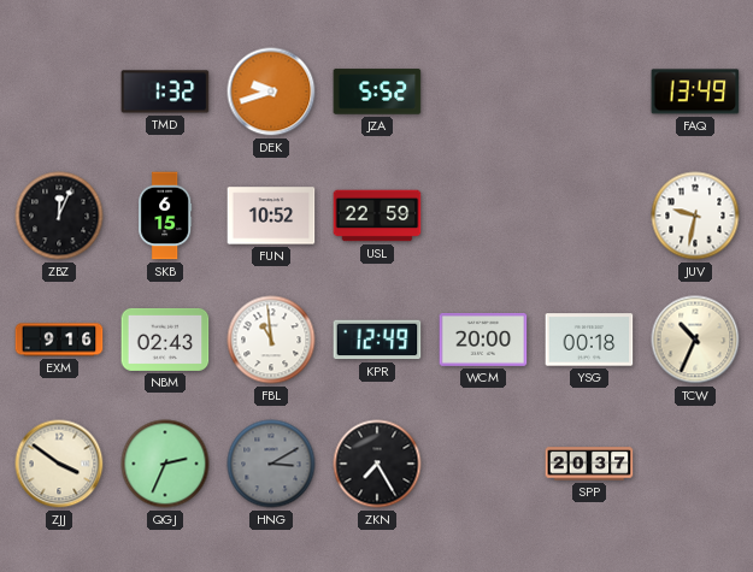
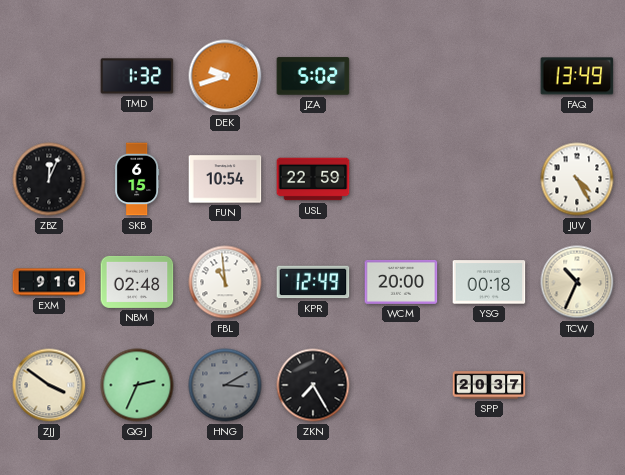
JZA: 5:52 -> 5:02 (313, 76)
FUN: 10:52 -> 10:54 (225, 179)
JUV: 9:32 -> 4:25 (577, 179)
NBM: 02:43 -> 02:48 (137, 282)
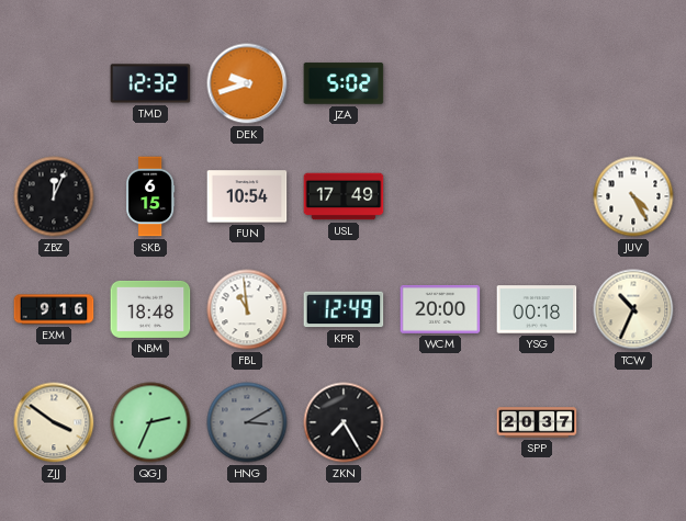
TMD: 1:32 -> 12:32 (150, 83)
FAQ: 13:49 -> none (577, 76)
USL: 22:59 -> 17:49 (344, 196)
NBM: 02:48 -> 18:48 (150, 309)
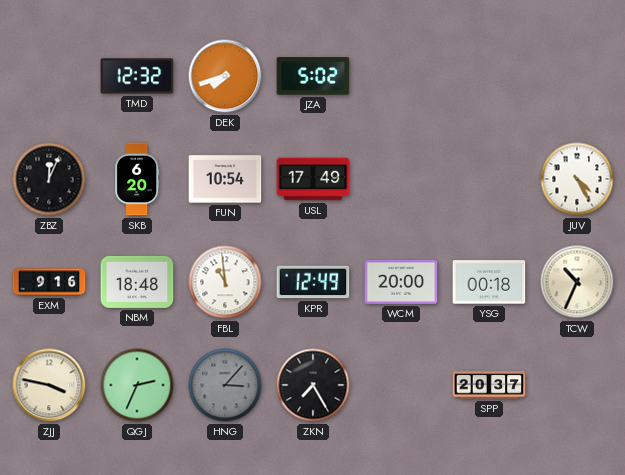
DEK: 9:42 -> 7:42 (225, 76)
SKB: 6:15 -> 6:20 (137, 179)
ZJJ: 3:51 -> 3:47 (49, 385)
HNG: 3:10 -> 3:07 (225, 385)
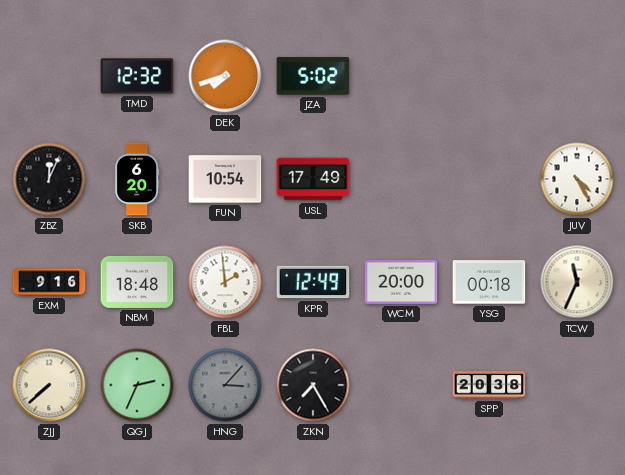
FBL: 10:59 -> 1:59 (225, 282)
TCW: 10:34 -> 11:34 (577, 282)
ZJJ: 3:47 -> 7:38 (49, 385)
SPP: 20:37 -> 20:38 (489, 385)
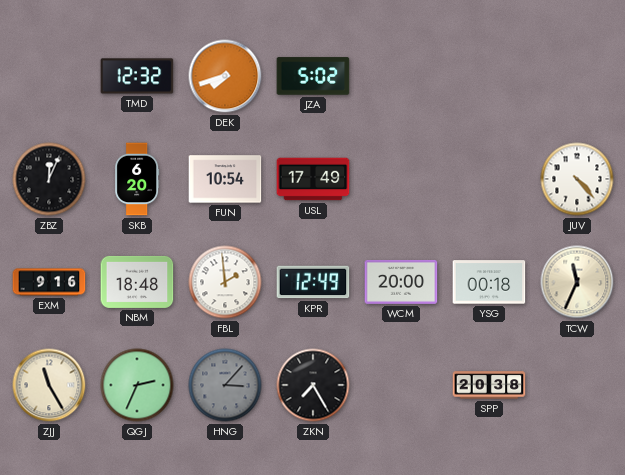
JUV: 4:25 -> 4:23 (577, 179)
ZJJ: 7:38 -> 11:25 (49, 385)
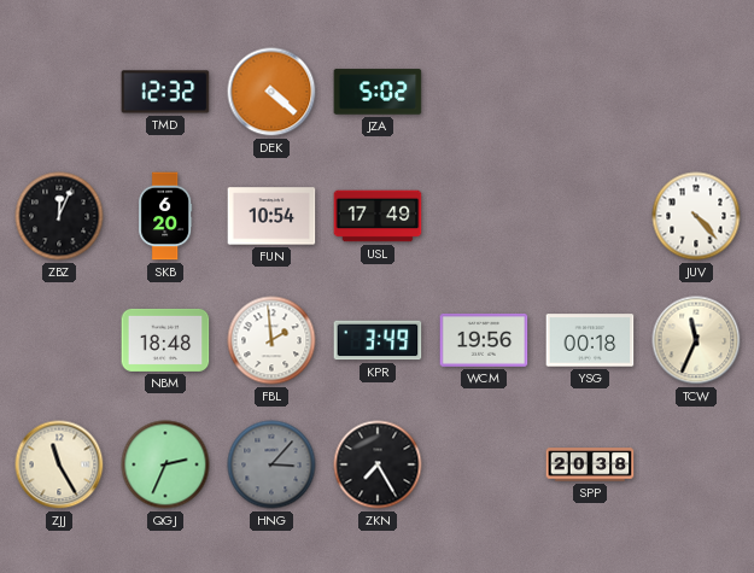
DEK: 7:42 -> 4:22 (271, 92)
EXM: 9:16 -> none (49, 282)
KPR: 12:49 -> 3:49 (378, 340)
WCM: 20:00 -> 19:56 (484, 340)
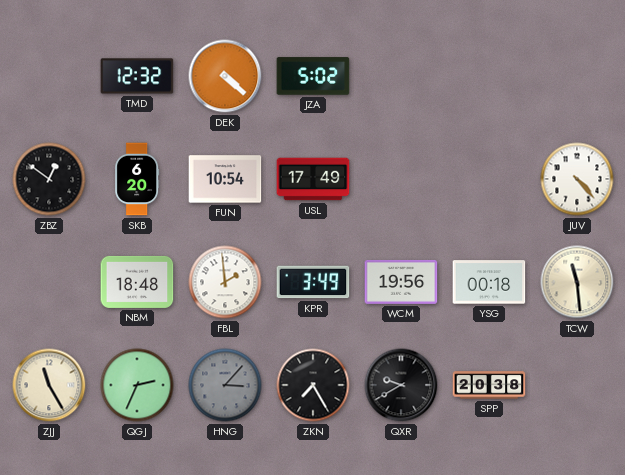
ZBZ: 12:04 -> 12:51 (49, 179)
TCW: 11:34 -> 11:29 (577, 282)
QXR: none -> 9:40 (401, 385)
